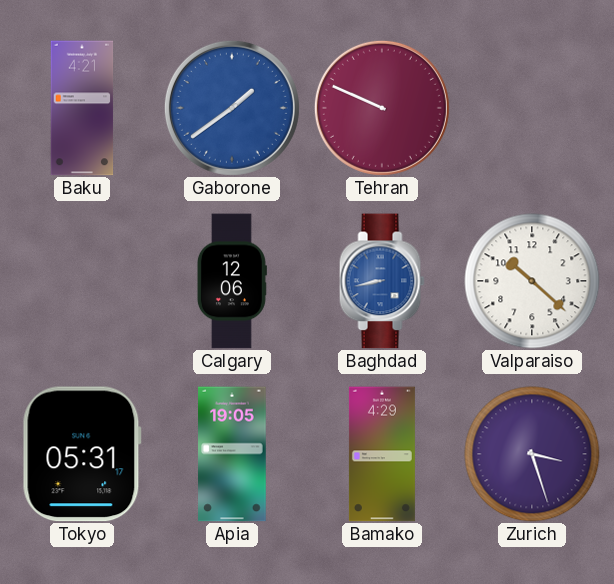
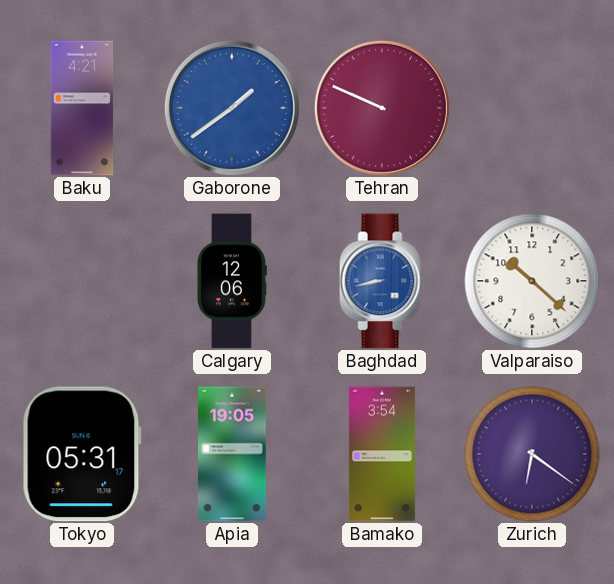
Bamako: 4:29 -> 3:54 (382, 454)
Zurich: 3:27 -> 6:21 (532, 454)
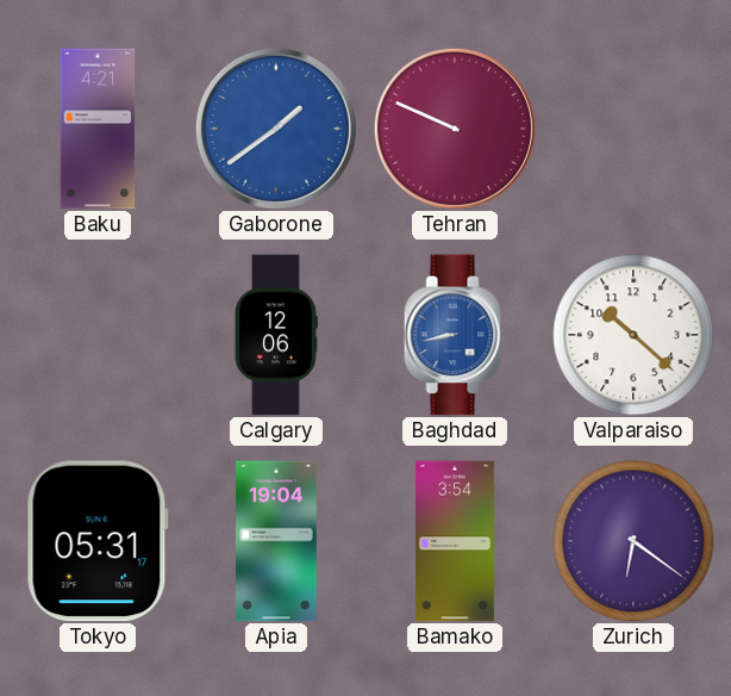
Apia: 19:05 -> 19:04 (276, 541)
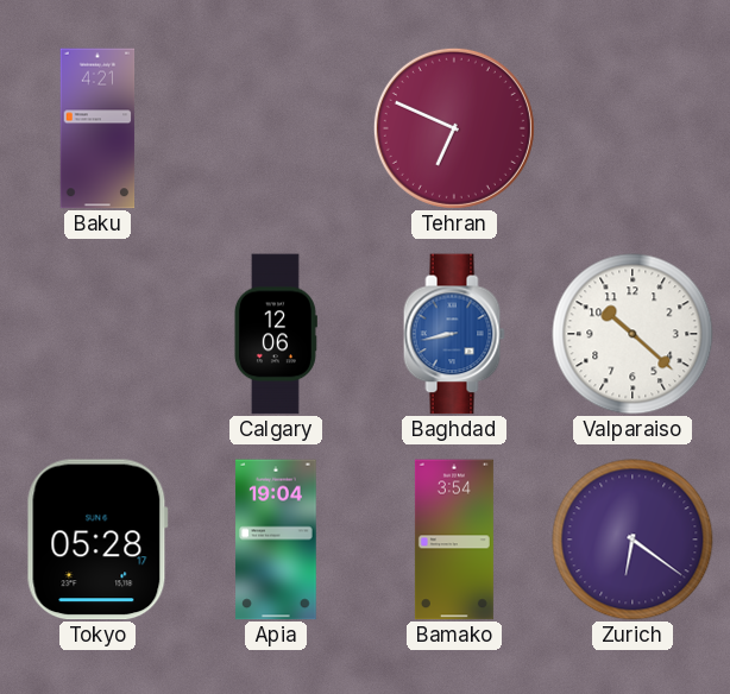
Gaborone: 1:39 -> none (276, 129)
Tehran: 9:49 -> 6:49 (454, 128)
Tokyo: 05:31 -> 05:28 (97, 540)
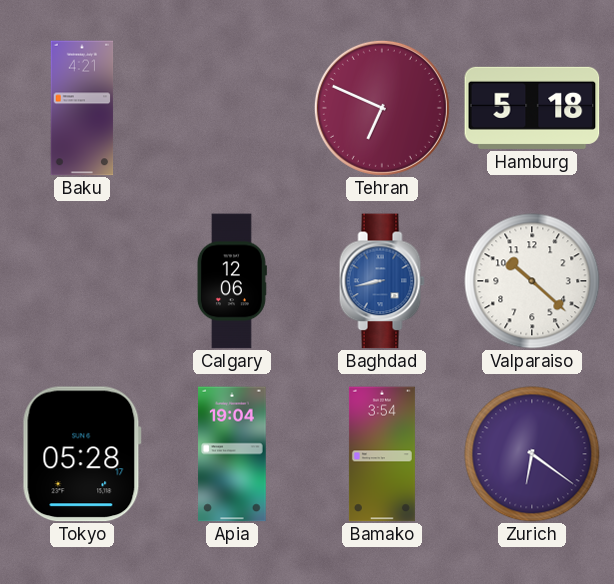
Hamburg: none -> 5:18 (532, 108)
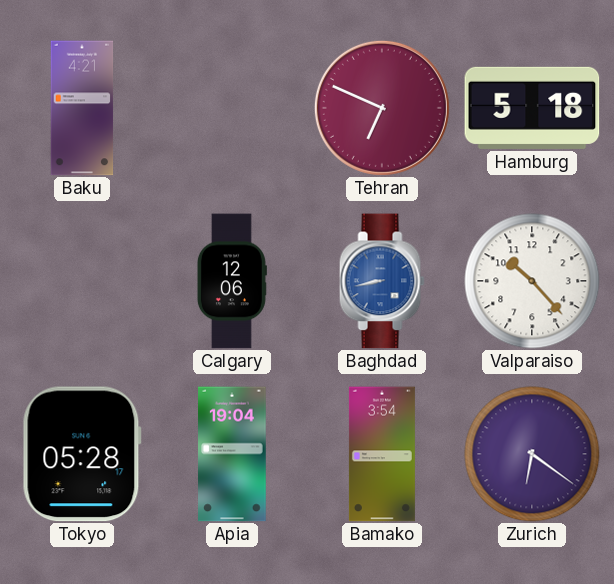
Valparaiso: 10:22 -> 10:23 (532, 281)
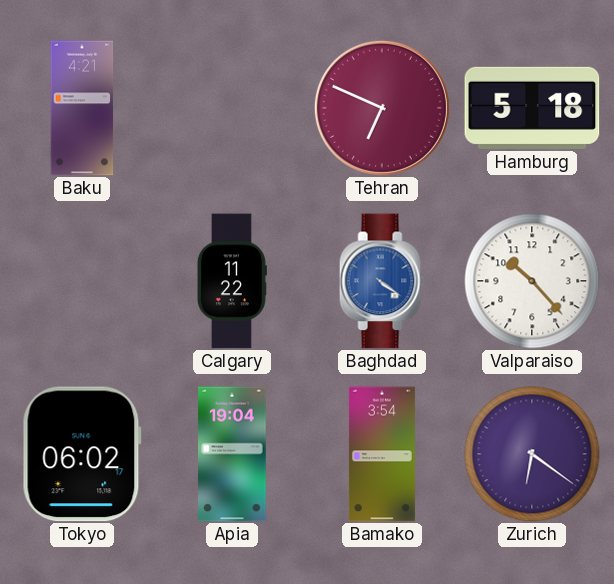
Calgary: 12:06 -> 11:22 (231, 281)
Baghdad: 8:43 -> 4:21 (382, 281)
Tokyo: 05:28 -> 06:02 (82, 454)
